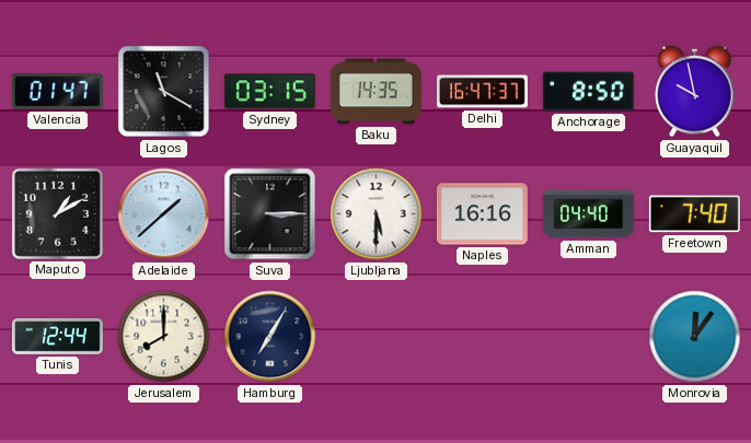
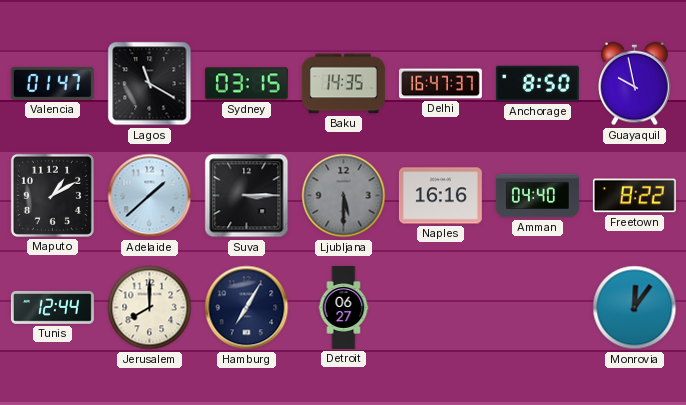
Ljubljana dial: white -> grey (344, 196)
Freetown: 7:40 -> 8:22 (634, 196)
Detroit: none -> 06:27 (344, 308)
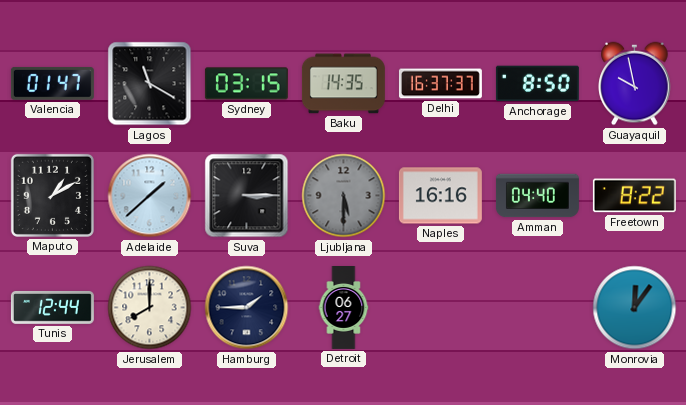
Delhi: 16:47 -> 16:37 (440, 84)
Hamburg: 7:05 -> 1:45 (247, 308)
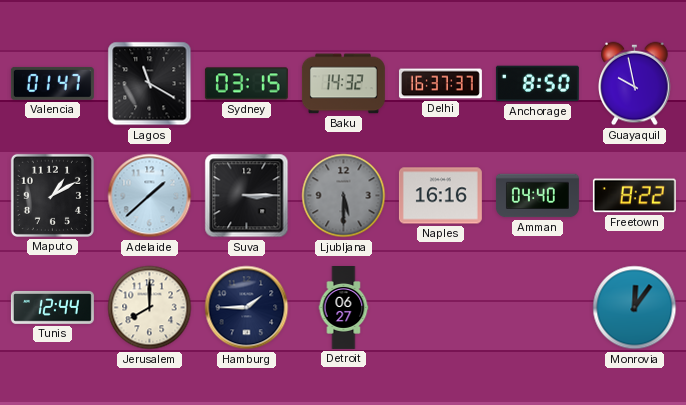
Baku: 14:35 -> 14:32 (343, 84)
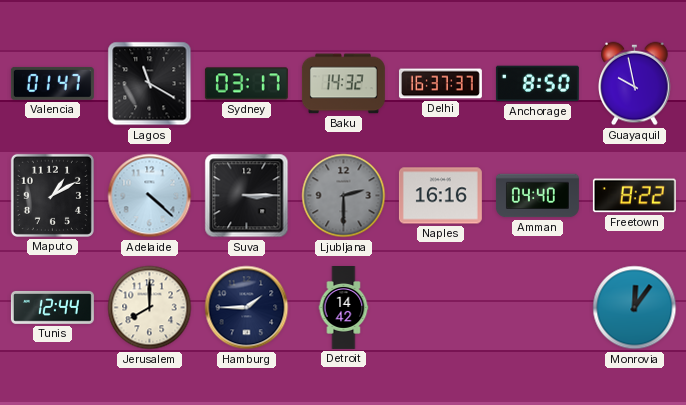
Sydney: 03:15 -> 03:17 (246, 84)
Adelaide: 1:38 -> 4:22 (150, 196)
Ljubljana: 5:30 -> 2:30 (344, 196)
Detroit: 06:27 -> 14:42 (344, 308)
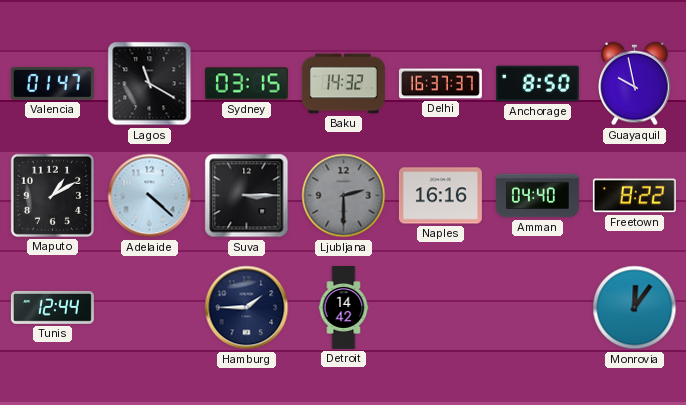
Sydney: 03:17 -> 03:15 (246, 84)
Jerusalem: 8:00 -> none (150, 308)
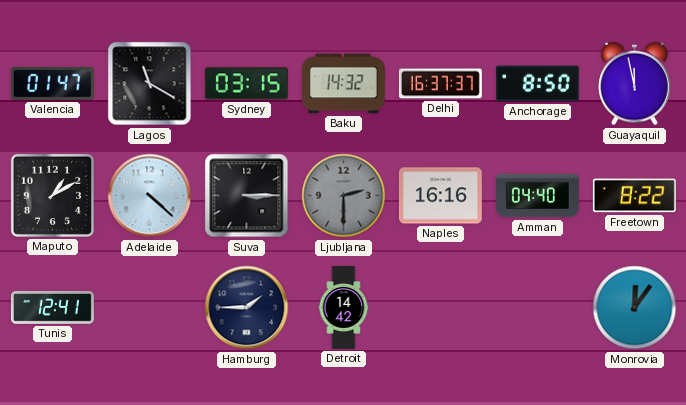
Guayaquil: 9:58 -> 11:58 (635, 84)
Tunis: 12:44 -> 12:41 (52, 307)
